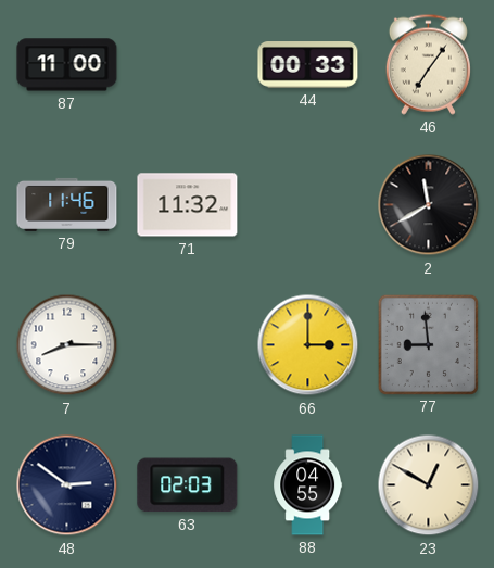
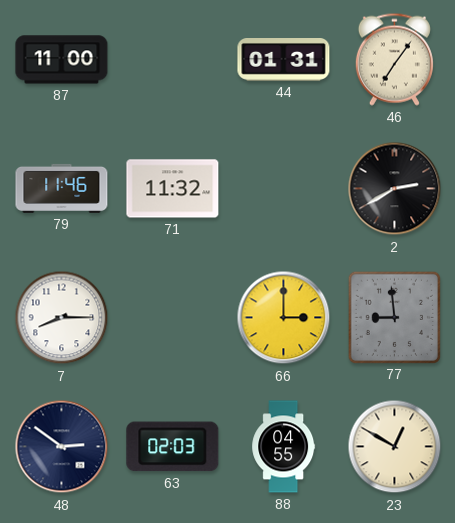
44: 00:33 -> 01:31 (284, 60)
2: 11:40 -> 2:40 (395, 189)
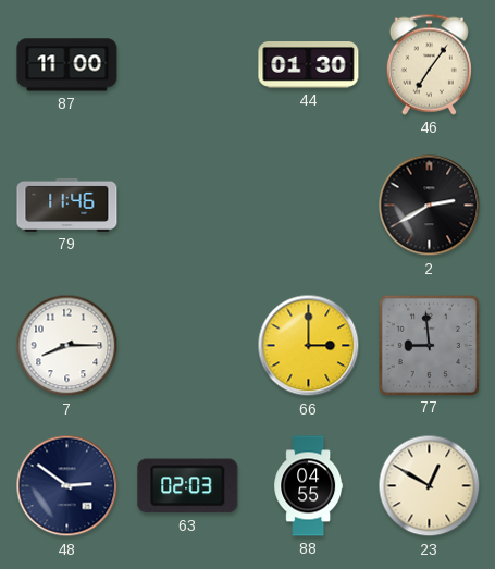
44: 01:31 -> 01:30 (309, 65)
71: 11:32 -> none (173, 189)
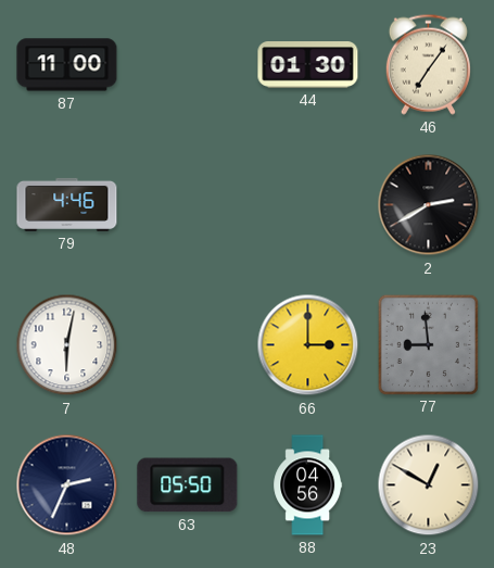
79: 11:46 -> 4:46 (67, 204)
7: 8:15 -> 6:02 (67, 345)
48: 2:51 -> 2:34 (67, 485)
63: 02:03 -> 05:50 (188, 485)
88: 04:55 -> 04:56 (308, 485)
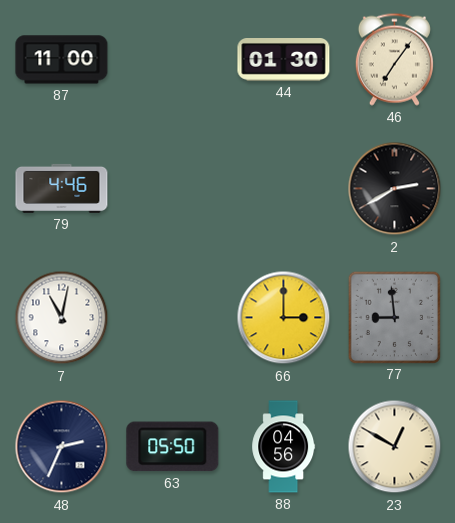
7: 6:02 -> 11:02 (62, 318)
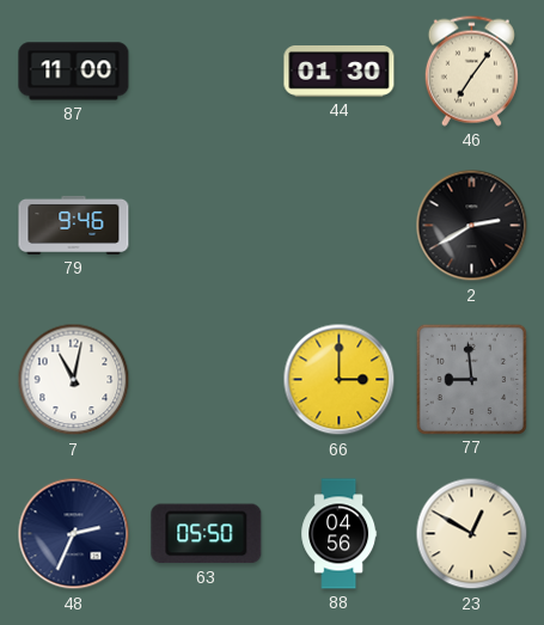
79: 4:46 -> 9:46 (74, 225)
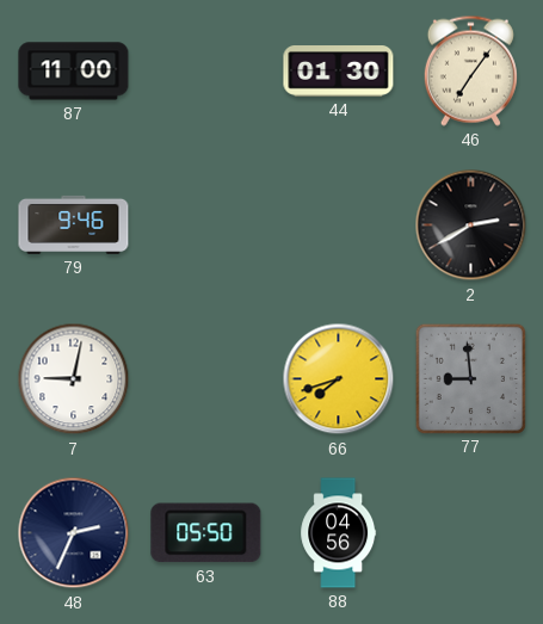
7: 11:02 -> 9:02 (74, 379)
66: 3:00 -> 7:42 (339, 379)
23: 12:50 -> none (472, 534)
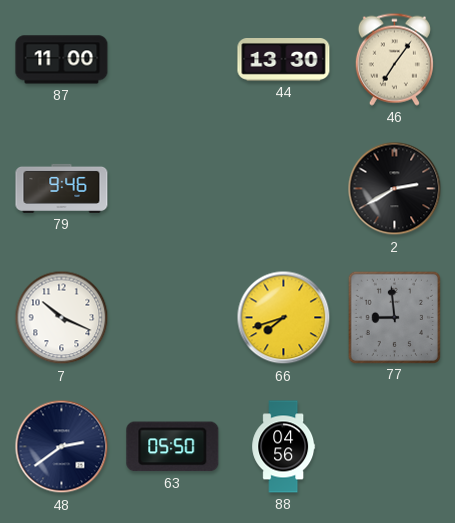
44: 01:30 -> 13:30 (284, 60)
7: 9:02 -> 10:19 (62, 318)
48: 2:34 -> 2:39 (62, 447)
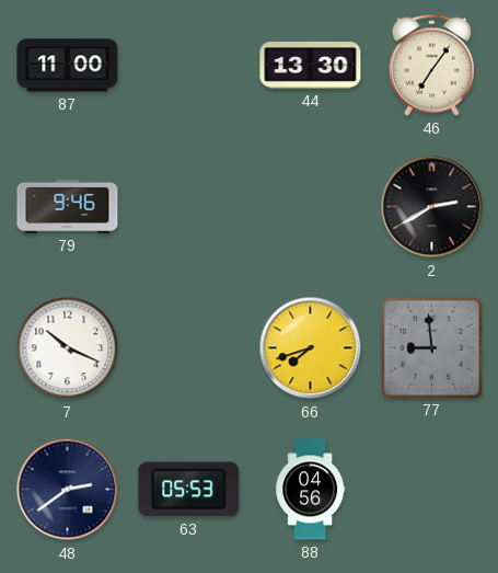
63: 05:50 -> 05:53 (189, 490)
